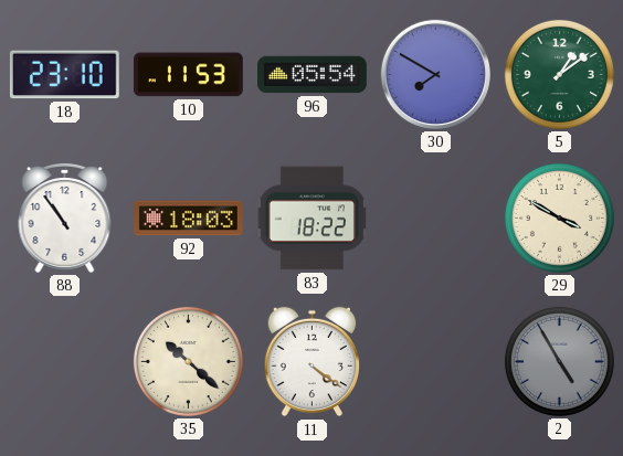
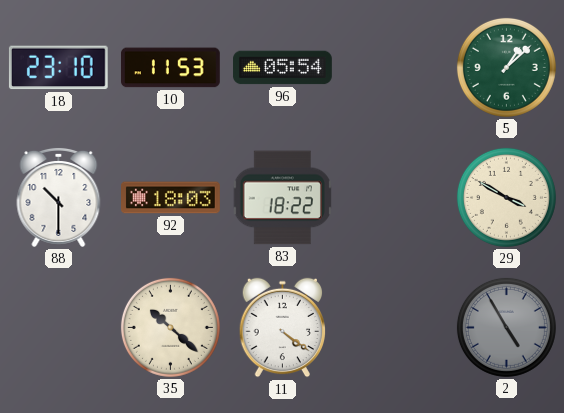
30: 7:50 -> none (435, 74)
5: 1:09 -> 1:08 (506, 67)
88: 10:54 -> 10:30 (59, 197)
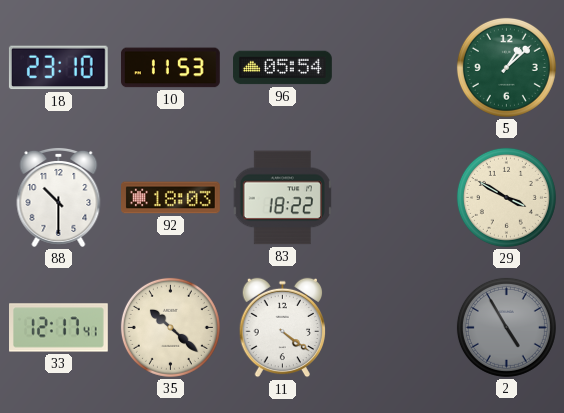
33: none -> 12:17 (59, 328)
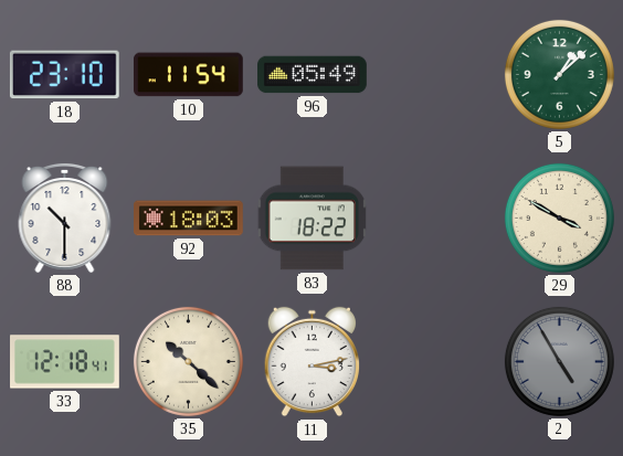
10: 11:53 -> 11:54 (188, 75)
96: 05:54 -> 05:49 (313, 75)
33: 12:17 -> 12:18 (65, 362)
11: 4:21 -> 3:13 (311, 362)
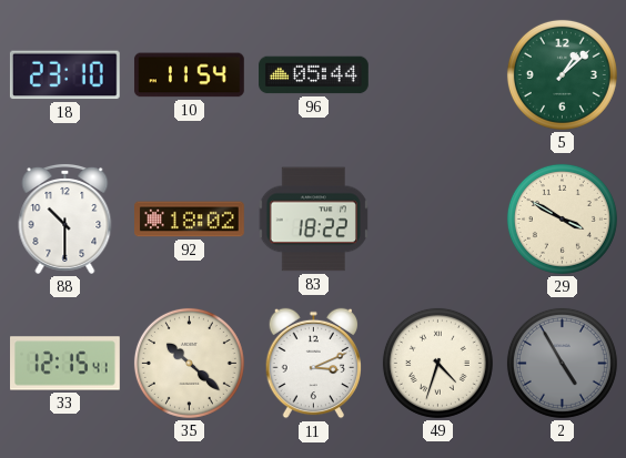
96: 05:49 -> 05:44 (314, 75)
92: 18:03 -> 18:02 (190, 220)
33: 12:18 -> 12:15 (65, 364)
11: 3:13 -> 3:11 (313, 364)
49: none -> 4:33 (437, 363)
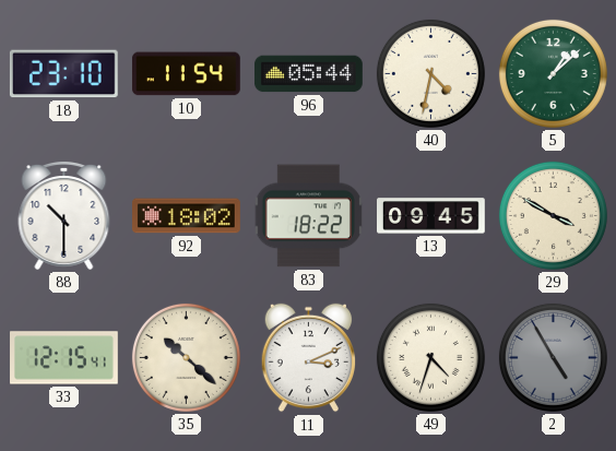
40: none -> 4:32 (430, 73)
13: none -> 09:45 (431, 216)
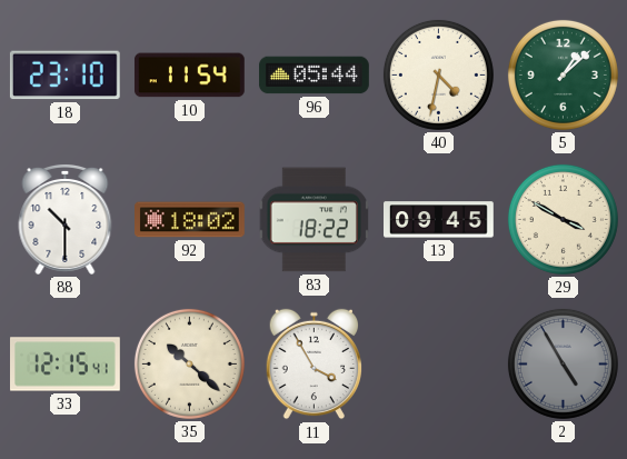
11: 3:11 -> 3:55 (313, 365)
49: 4:33 -> none (430, 357)
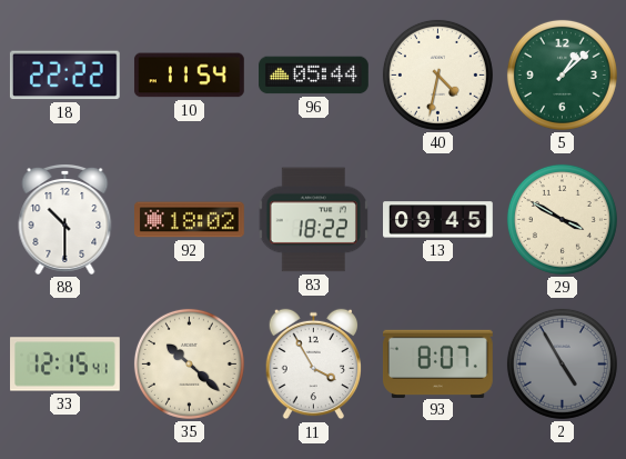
18: 23:10 -> 22:22 (64, 76)
93: none -> 8:07 (437, 363)
